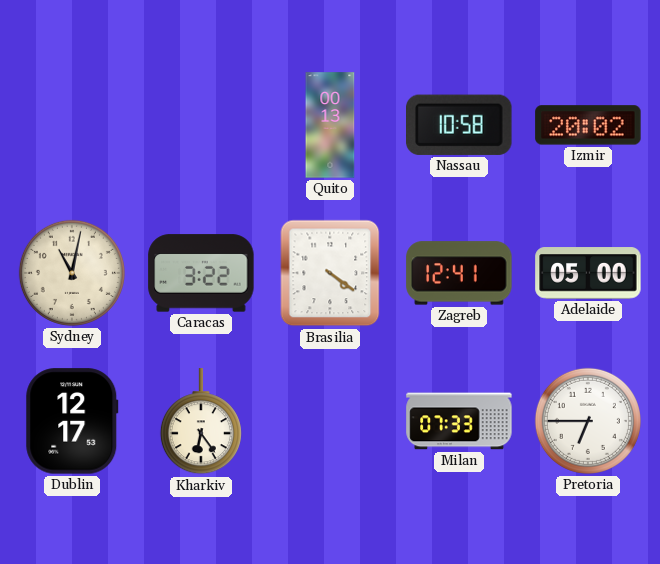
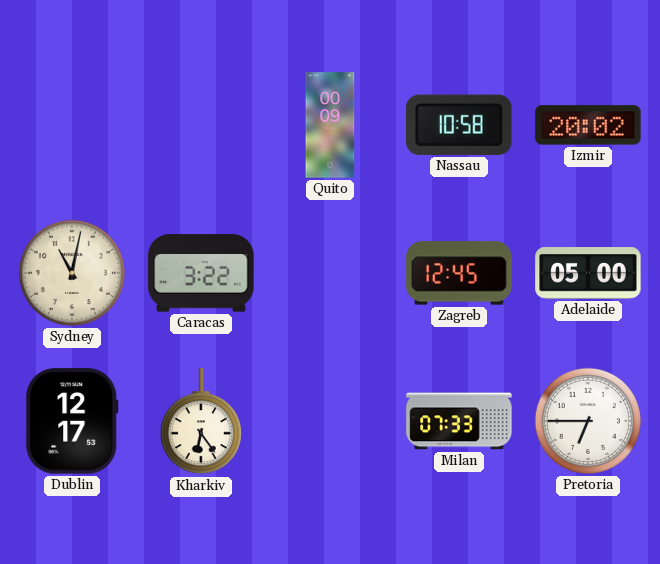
Quito: 00:13 -> 00:09 (330, 125)
Brasilia: 4:21 -> none (330, 273)
Zagreb: 12:41 -> 12:45 (459, 273)
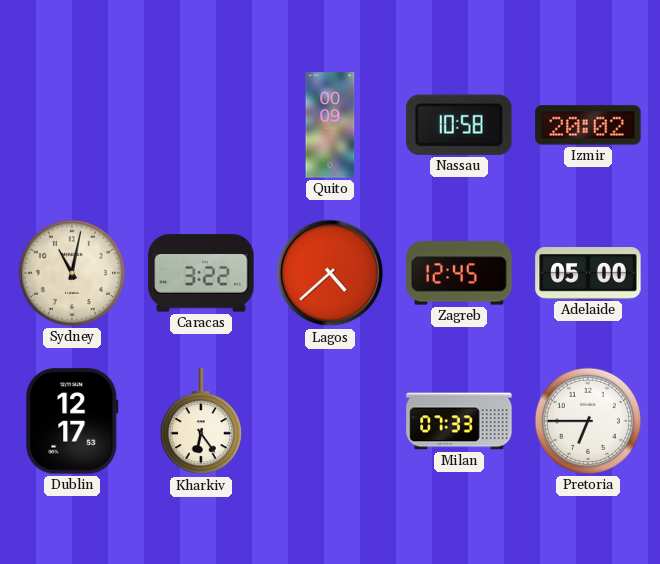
Lagos: none -> 4:38 (330, 273)
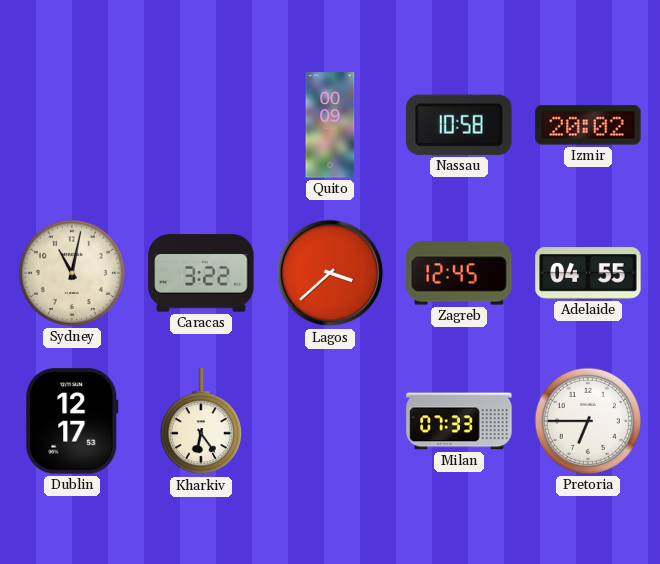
Lagos: 4:38 -> 3:38 (330, 273)
Adelaide: 05:00 -> 04:55 (588, 273)
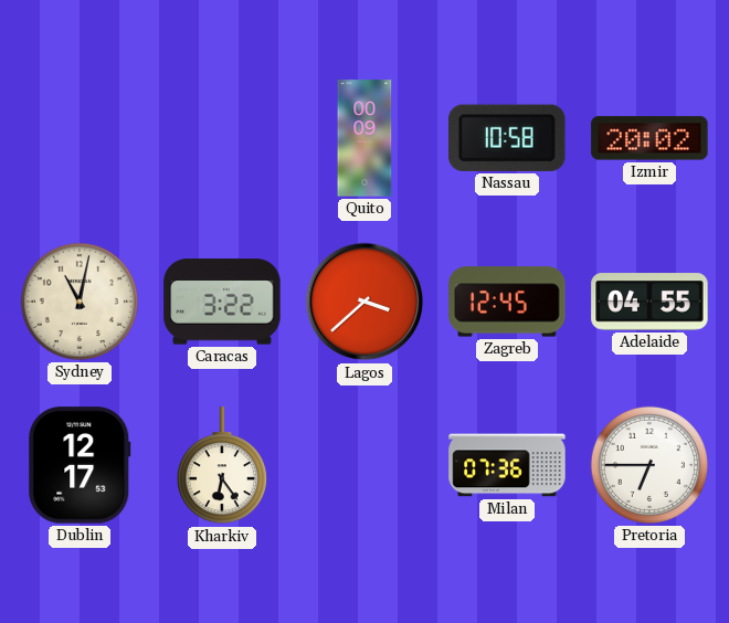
Milan: 07:33 -> 07:36 (507, 465)
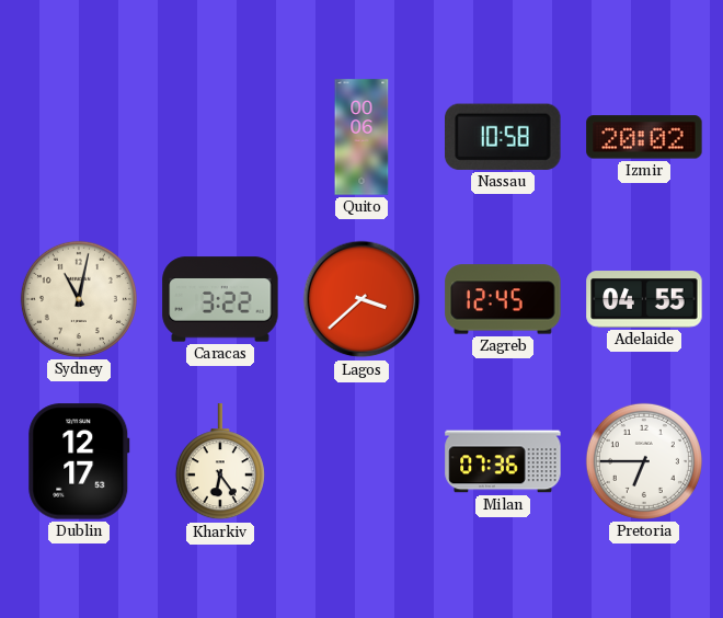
Quito: 00:09 -> 00:06 (361, 137)
